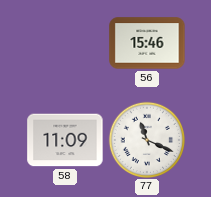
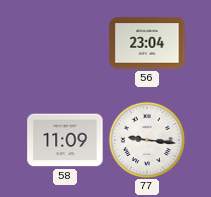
56: 15:46 -> 23:04 (147, 43)
77: 11:19 -> 9:16 (146, 139)
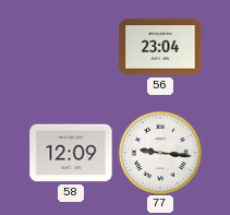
58: 11:09 -> 12:09 (71, 153)
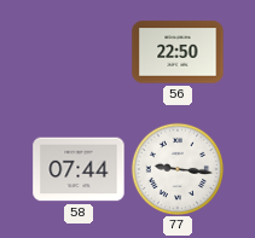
56: 23:04 -> 22:50 (178, 52)
58: 12:09 -> 07:44 (79, 169)
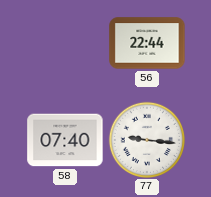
56: 22:50 -> 22:44 (147, 43)
58: 07:44 -> 07:40 (65, 140)
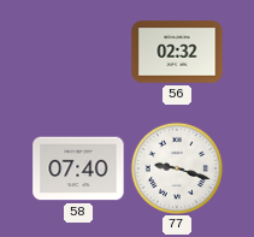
56: 22:44 -> 02:32 (177, 52)
77: 9:16 -> 9:18 (176, 167)
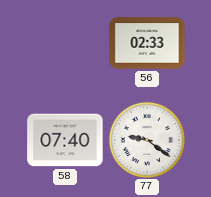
56: 02:32 -> 02:33 (147, 43)
77: 9:18 -> 9:21 (146, 139)
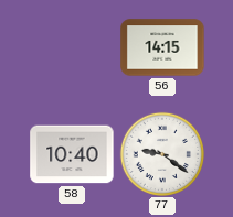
56: 02:33 -> 14:15 (162, 47)
58: 07:40 -> 10:40 (72, 154)
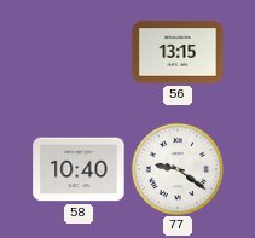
56: 14:15 -> 13:15 (178, 52)
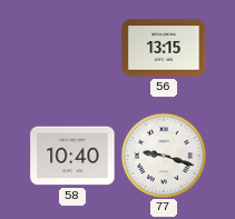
77: 9:21 -> 9:18 (163, 155)
